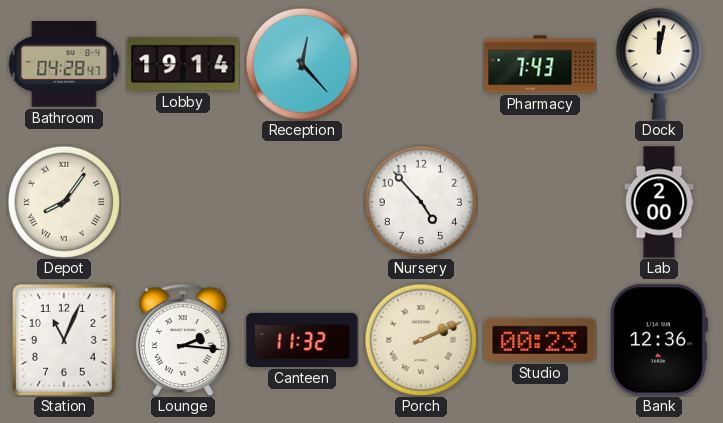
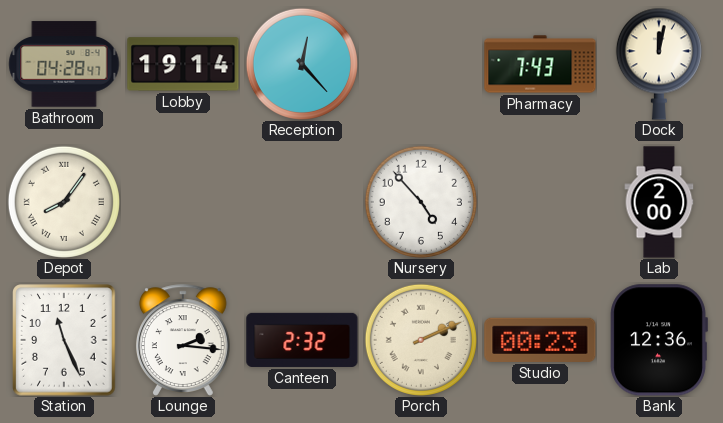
Station: 11:04 -> 11:26 (64, 340)
Canteen: 11:32 -> 2:32 (302, 340)
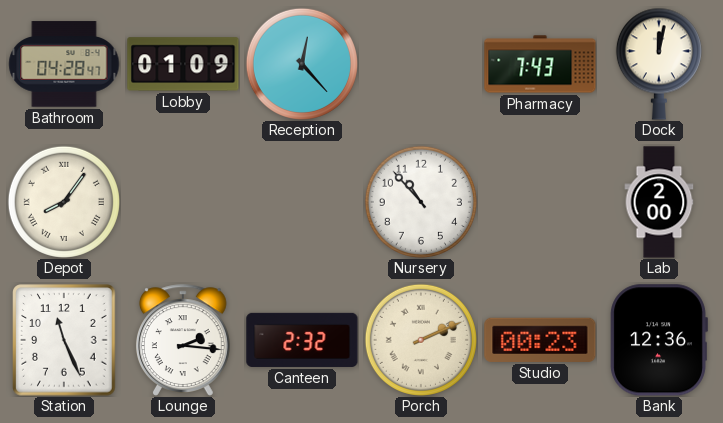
Lobby: 19:14 -> 01:09 (183, 64)
Nursery: 4:53 -> 10:53 (421, 202)
